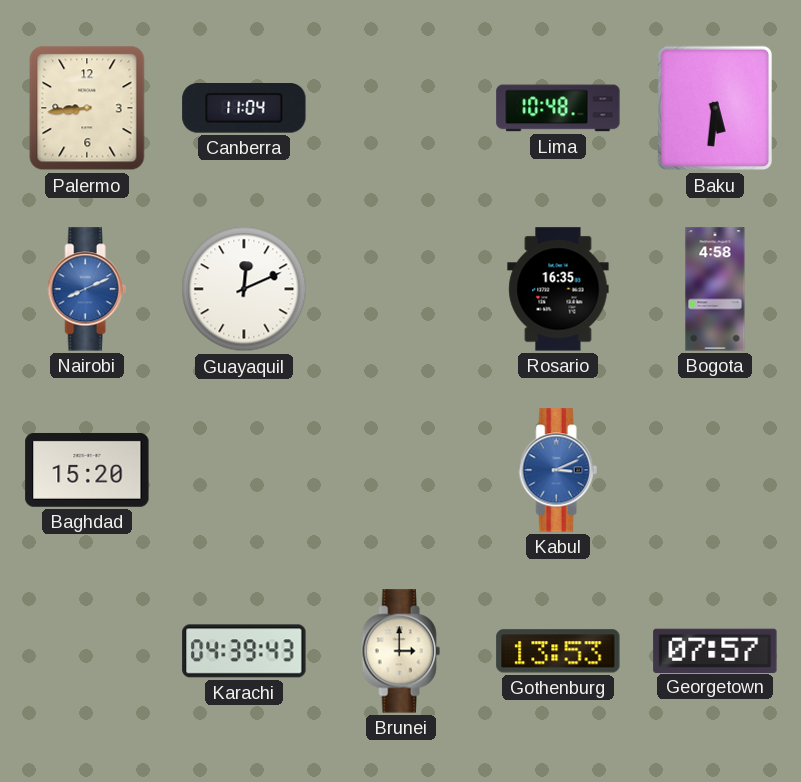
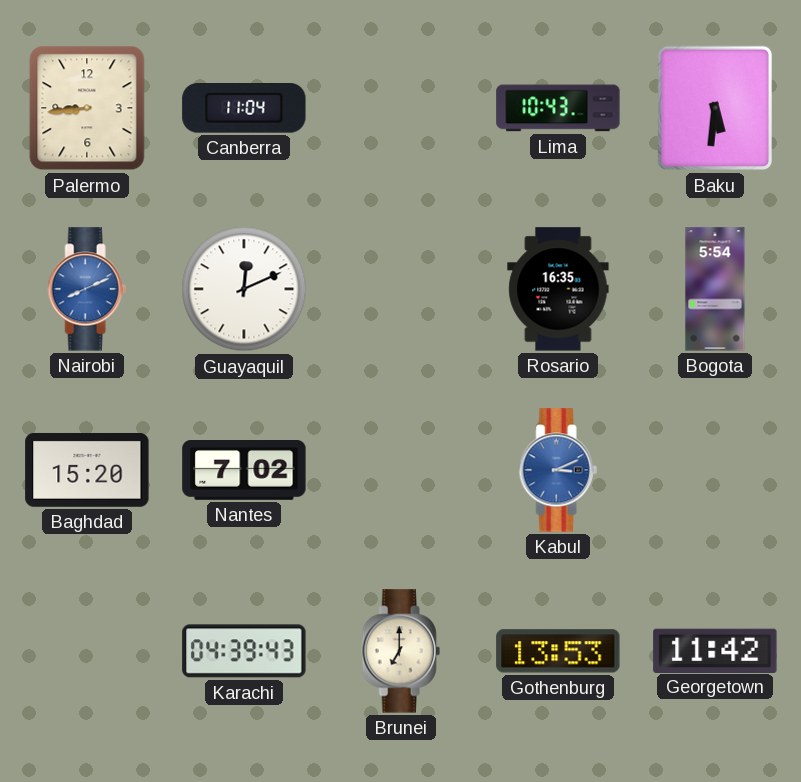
Lima: 10:48 -> 10:43 (558, 108)
Bogota: 4:58 -> 5:54 (715, 289)
Nantes: none -> 7:02 (244, 471)
Brunei: 3:00 -> 7:00 (401, 651)
Georgetown: 07:57 -> 11:42 (715, 650)
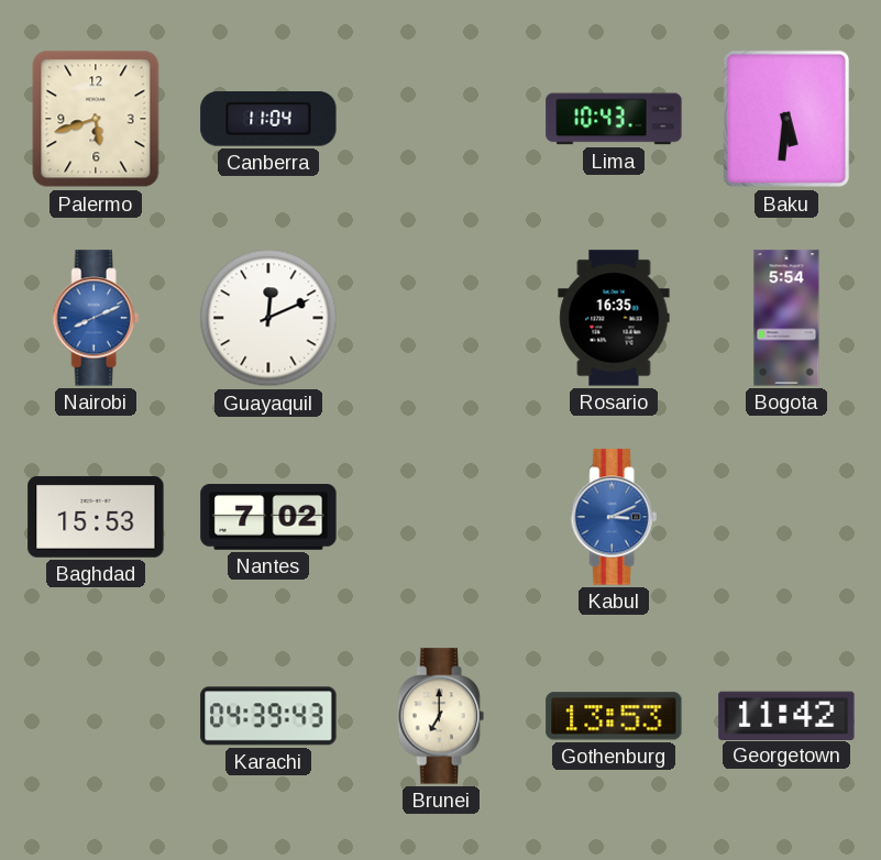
Palermo: 8:44 -> 5:42 (96, 119)
Baghdad: 15:20 -> 15:53 (96, 517)
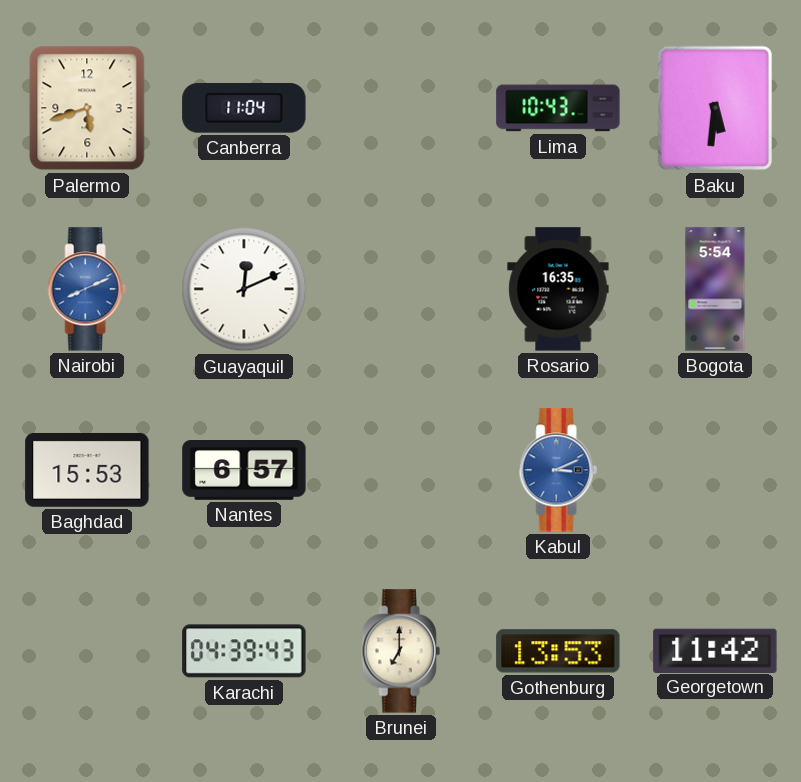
Nantes: 7:02 -> 6:57 (244, 471)
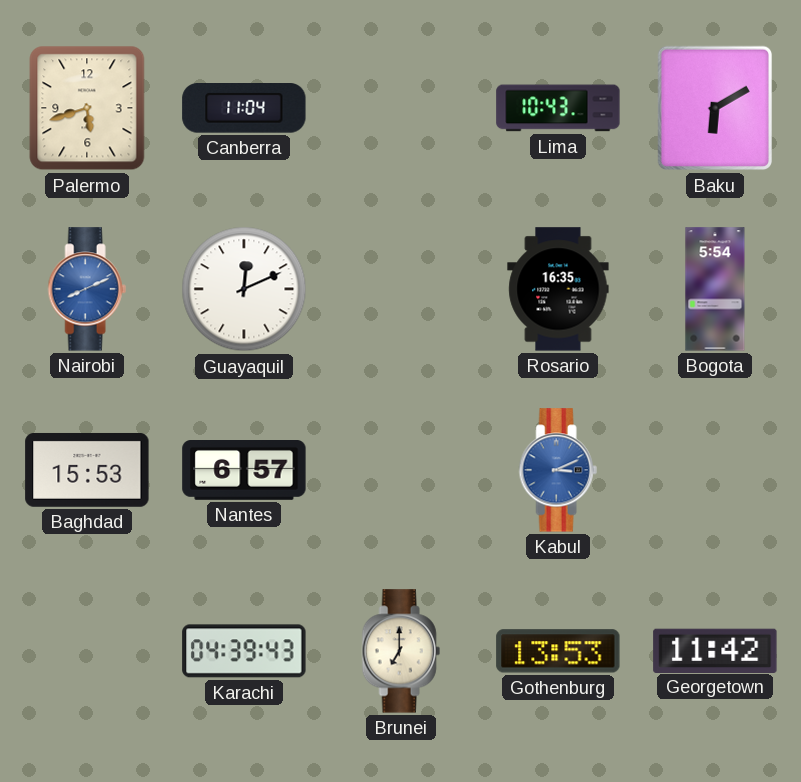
Baku: 5:31 -> 6:10 (714, 108)
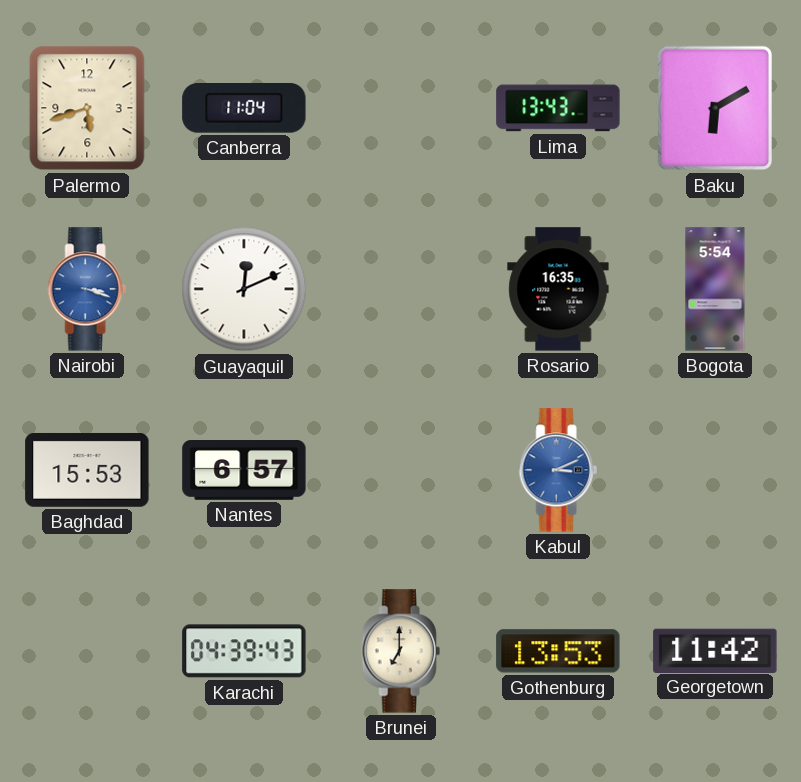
Lima: 10:43 -> 13:43 (558, 108)
Nairobi: 8:11 -> 3:18 (87, 289)
